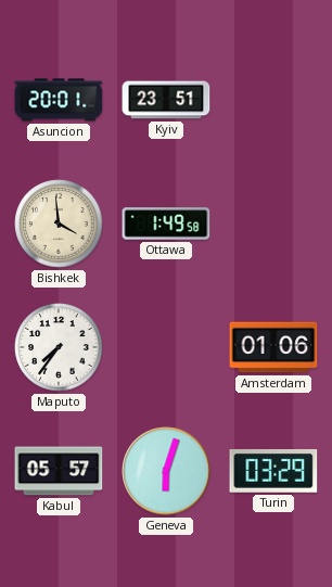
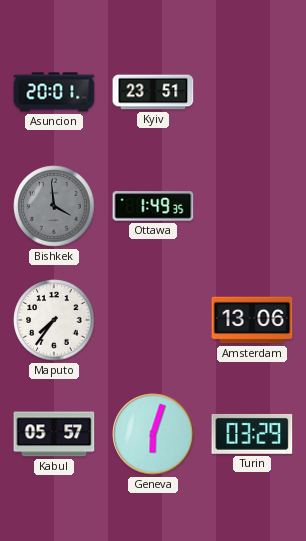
Bishkek dial: cream -> grey (54, 206)
Ottawa: 1:49:58 -> 1:49:35 (153, 206)
Amsterdam: 01:06 -> 13:06 (252, 320)
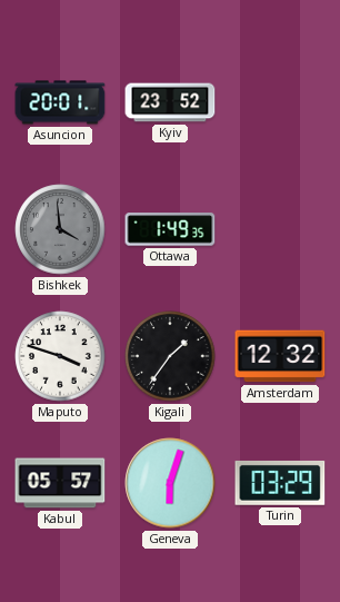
Kyiv: 23:51 -> 23:52 (170, 102)
Maputo: 7:36 -> 3:48 (60, 356)
Kigali: none -> 1:36 (170, 356)
Amsterdam: 13:06 -> 12:32 (280, 356)
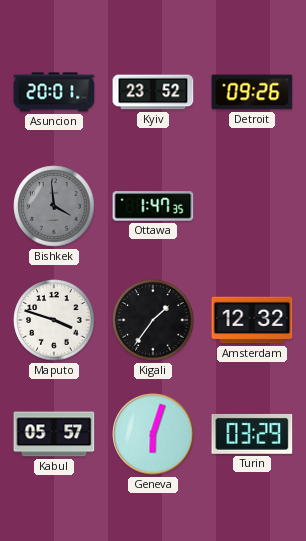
Detroit: none -> 09:26 (252, 92)
Ottawa: 1:49 -> 1:47 (153, 206)
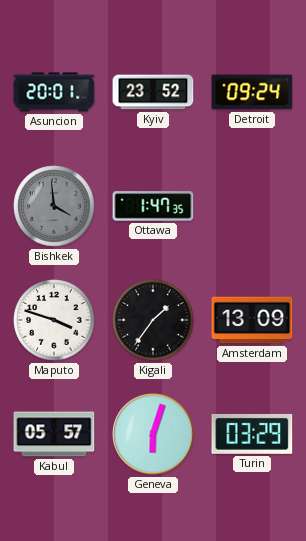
Detroit: 09:26 -> 09:24 (252, 92)
Amsterdam: 12:32 -> 13:09 (252, 320)
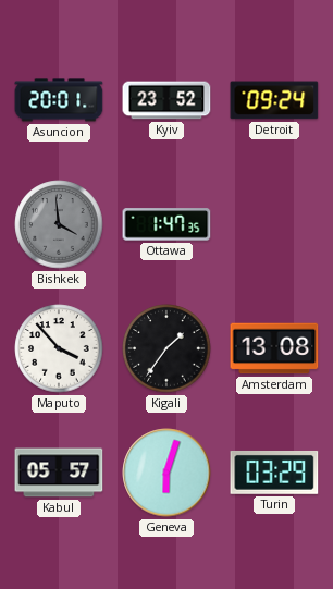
Maputo: 3:48 -> 3:53 (59, 348)
Amsterdam: 13:09 -> 13:08 (274, 348)
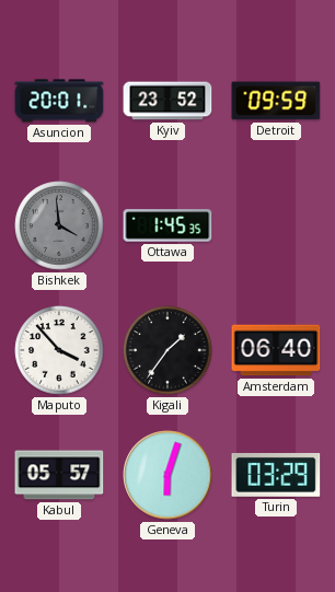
Detroit: 09:24 -> 09:59 (276, 101)
Ottawa: 1:47 -> 1:45 (168, 225)
Amsterdam: 13:08 -> 06:40 (276, 350)
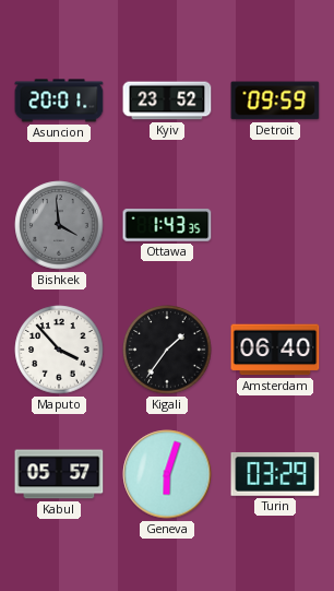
Ottawa: 1:45 -> 1:43 (167, 225)
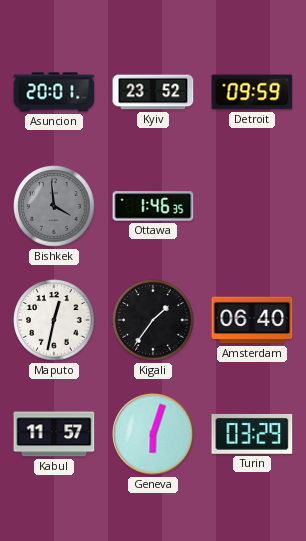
Ottawa: 1:43 -> 1:46 (153, 206)
Maputo: 3:53 -> 12:32 (54, 320)
Kabul: 05:57 -> 11:57 (54, 434)
